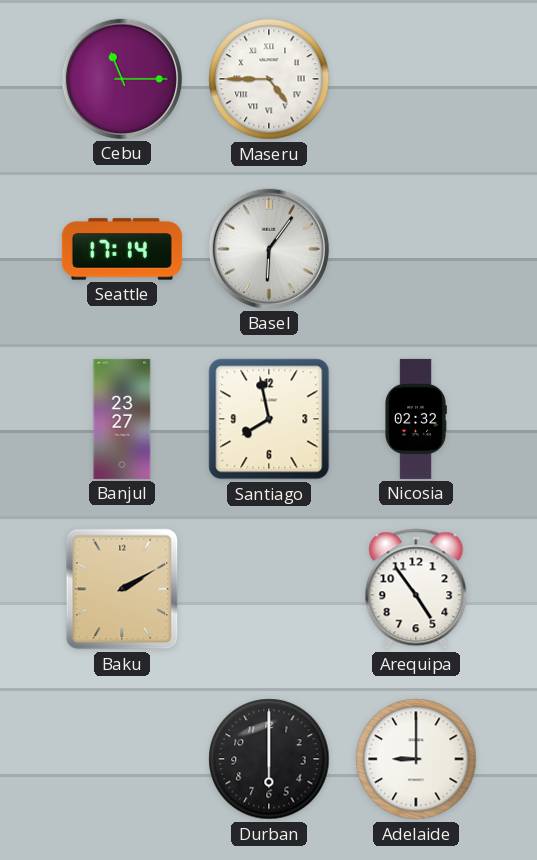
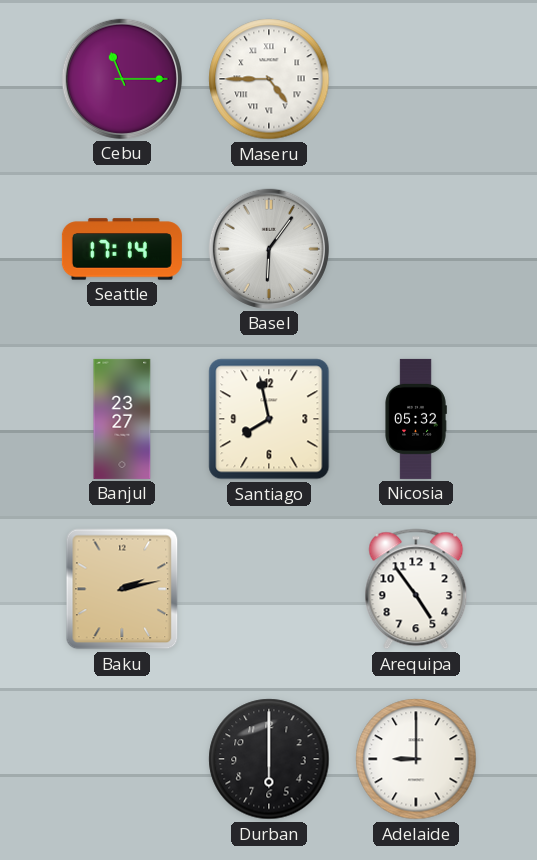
Nicosia: 02:32 -> 05:32 (416, 419)
Baku: 2:10 -> 2:13 (122, 589)
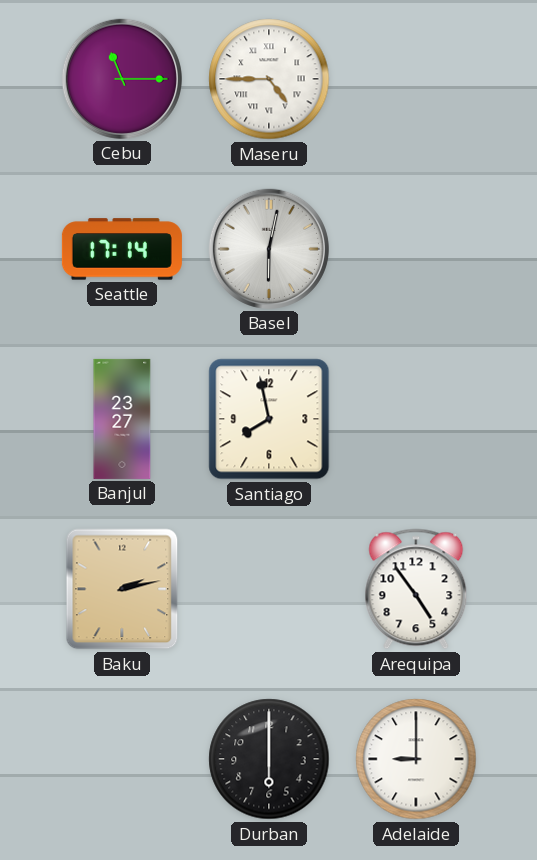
Basel: 6:06 -> 6:02 (269, 249)
Nicosia: 05:32 -> none (416, 419)
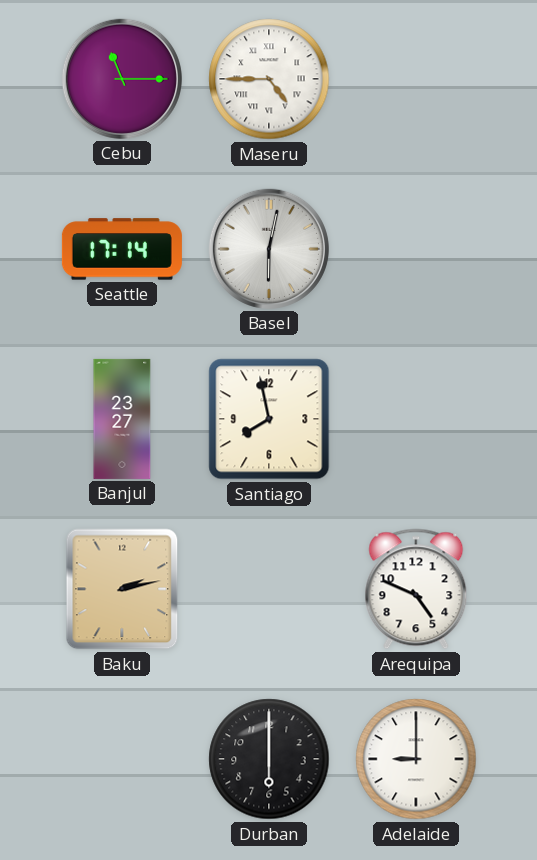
Arequipa: 4:54 -> 4:49 (416, 589)
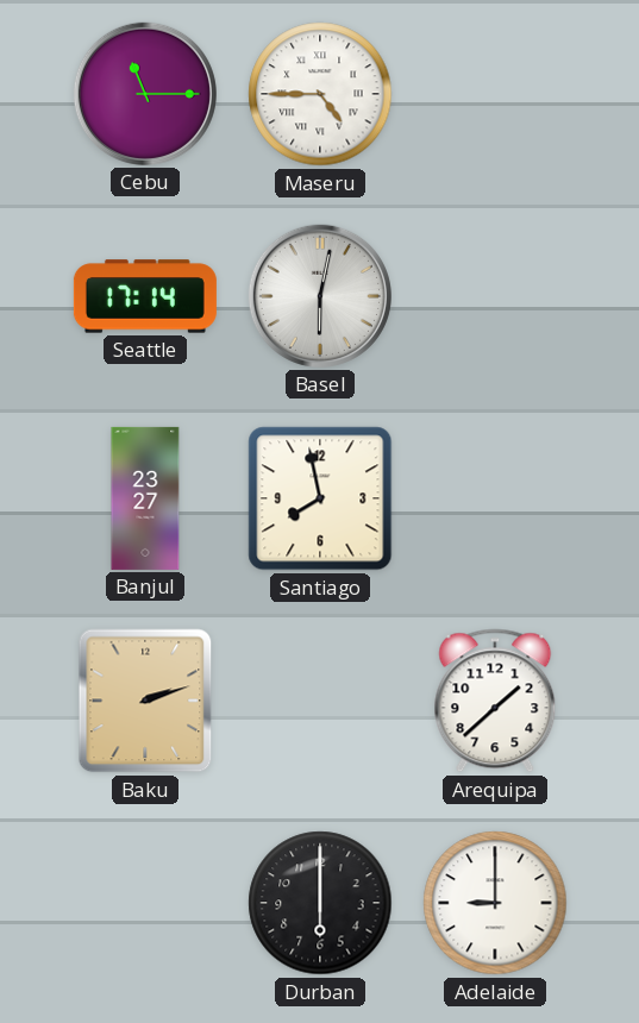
Baku: 2:13 -> 2:12 (145, 701)
Arequipa: 4:49 -> 1:38 (495, 701)
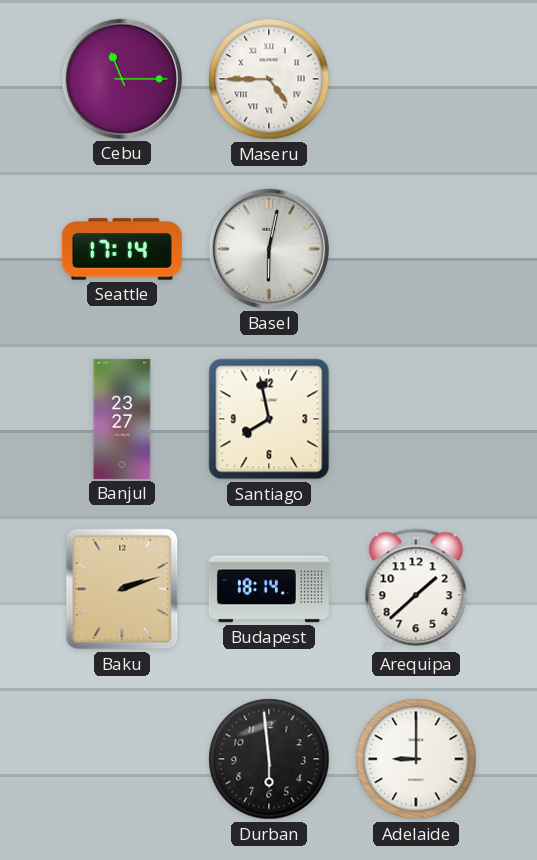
Budapest: none -> 18:14 (269, 589)
Durban: 6:00 -> 5:59 (269, 759)
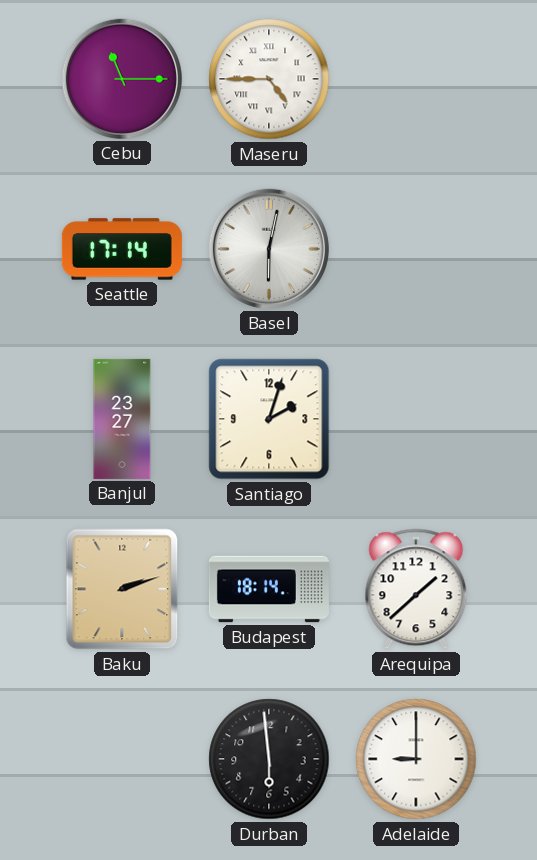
Santiago: 7:58 -> 2:03 (269, 419)
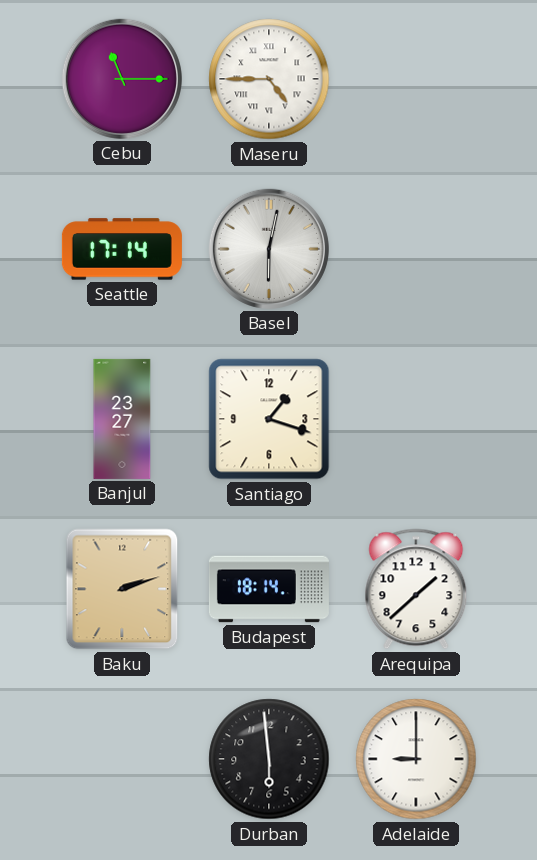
Santiago: 2:03 -> 1:18 (269, 419)
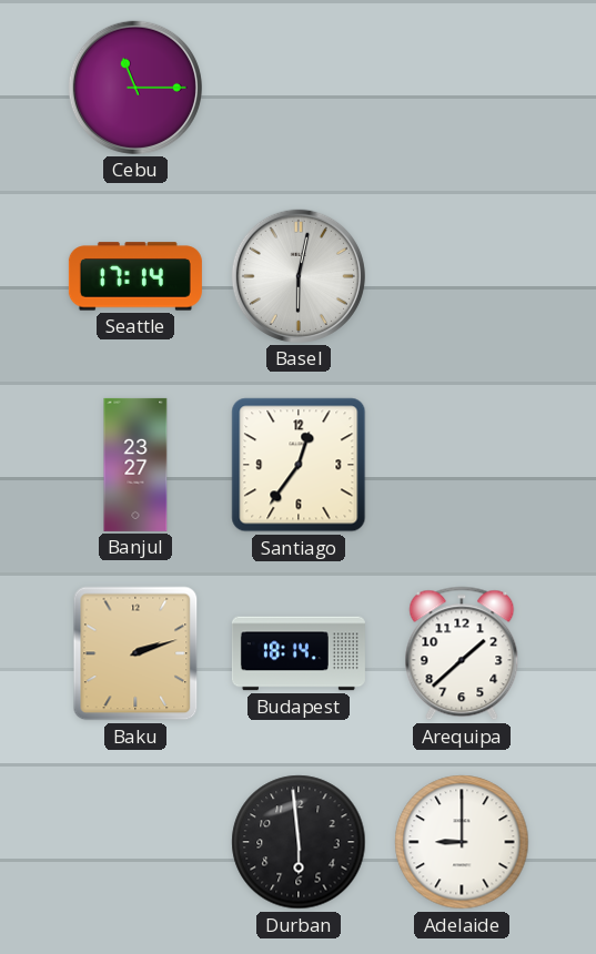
Maseru: 4:45 -> none (269, 79)
Santiago: 1:18 -> 12:36 (299, 465)
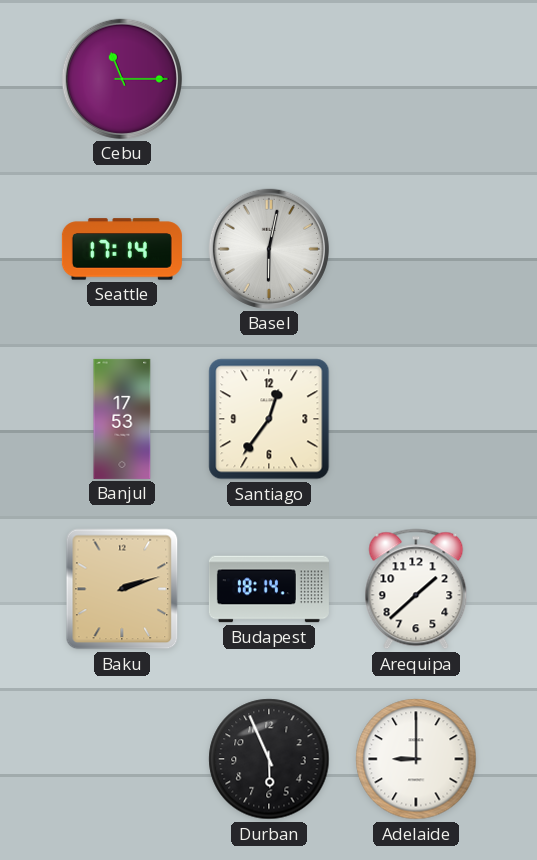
Banjul: 23:27 -> 17:53 (122, 419)
Durban: 5:59 -> 5:56 (269, 759)
